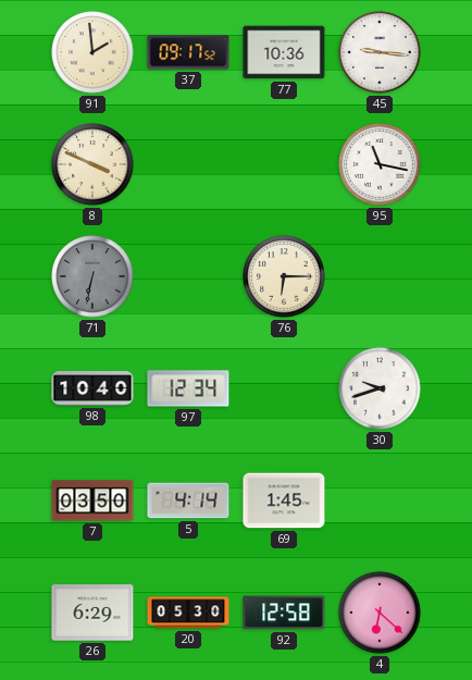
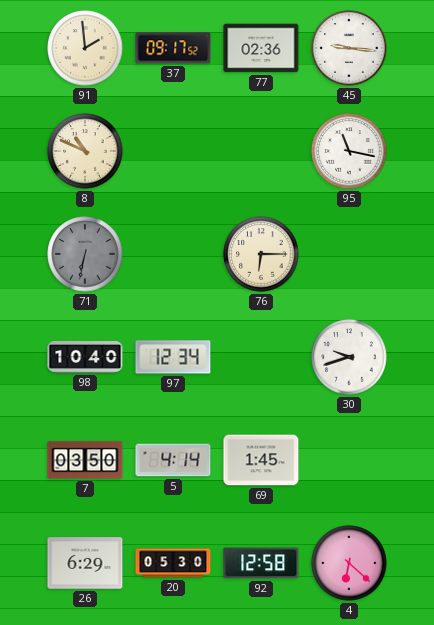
77: 10:36 -> 02:36 (261, 48)
8: 3:49 -> 10:49 (85, 151)
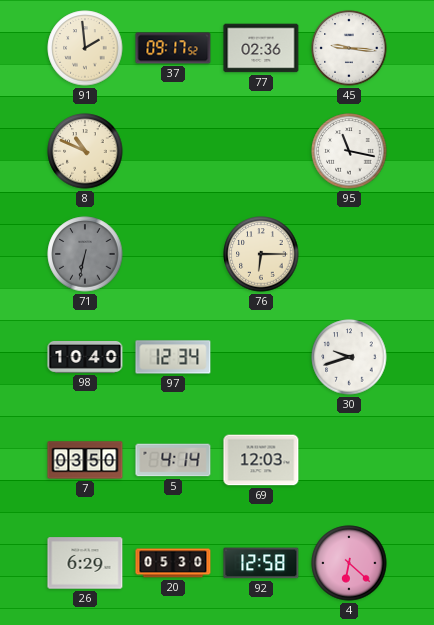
69: 1:45 -> 12:03 (261, 460)
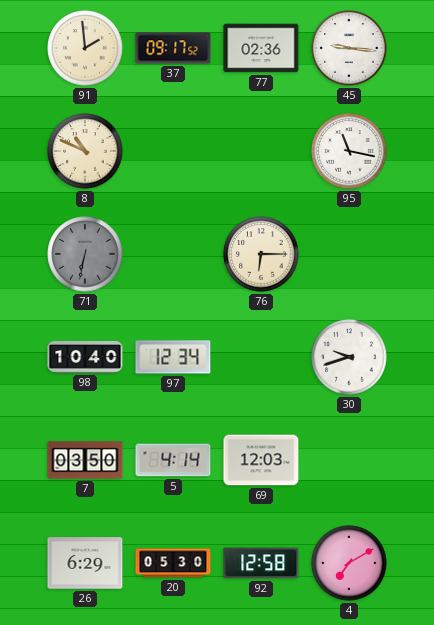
4: 6:22 -> 7:10 (349, 563)
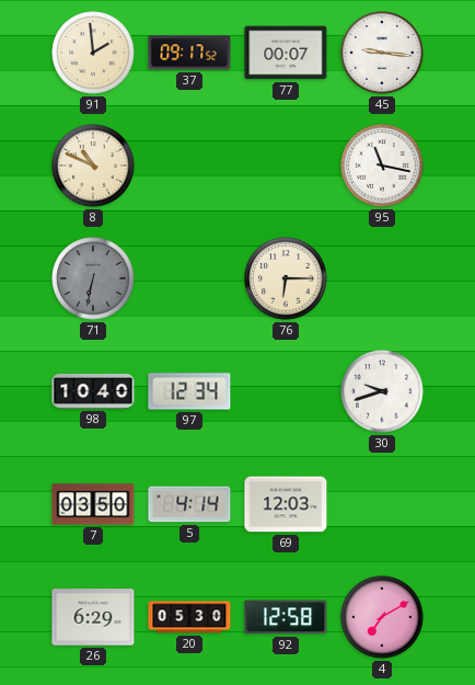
77: 02:36 -> 00:07 (286, 53)
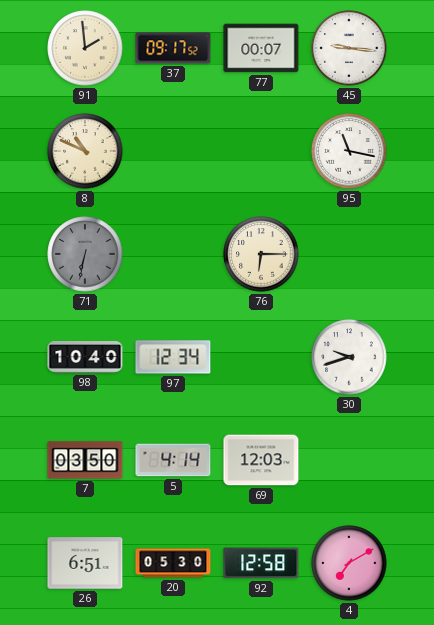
26: 6:29 -> 6:51 (85, 563)
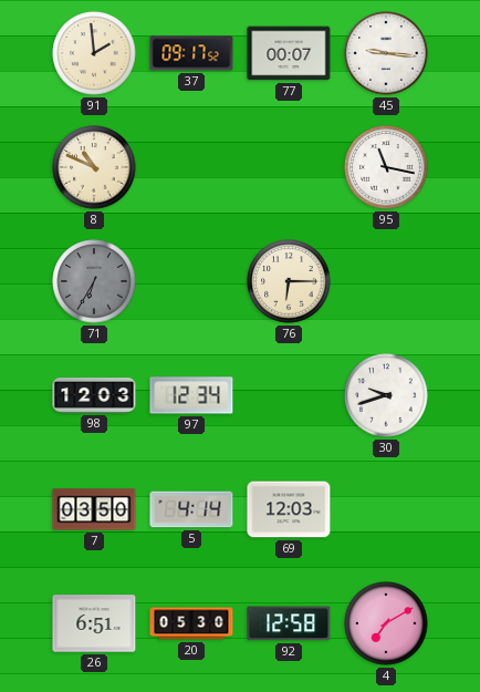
71: 6:32 -> 6:35 (94, 281)
98: 10:40 -> 12:03 (94, 396)
